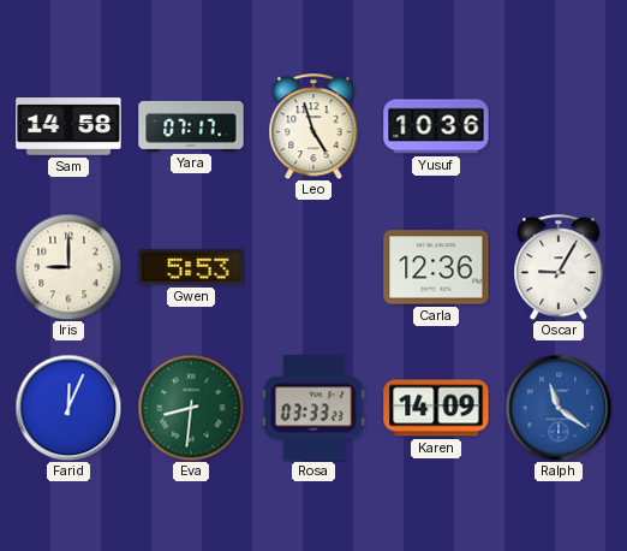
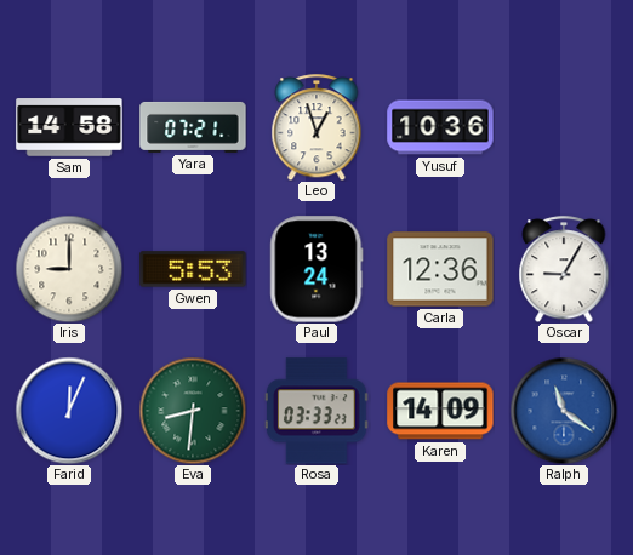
Yara: 07:17 -> 07:21 (193, 127)
Leo: 4:57 -> 12:57 (316, 127)
Paul: none -> 13:24 (316, 269)
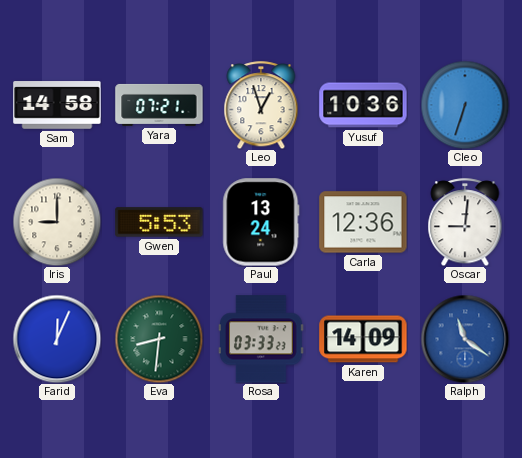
Cleo: none -> 6:33 (465, 105)
Oscar: 9:05 -> 9:01 (465, 222)
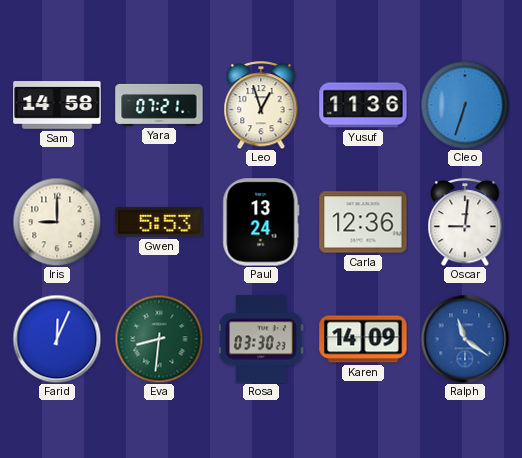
Yusuf: 10:36 -> 11:36 (363, 105)
Rosa: 03:33 -> 03:30 (262, 339)
